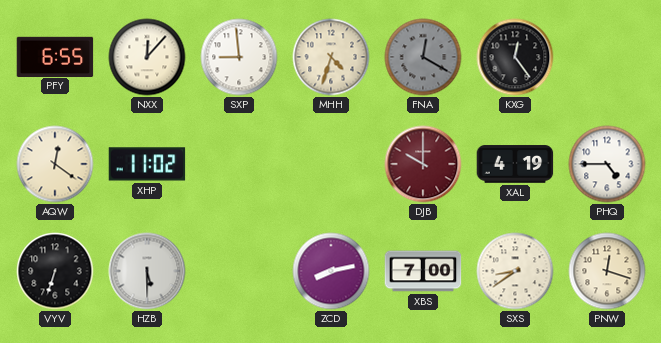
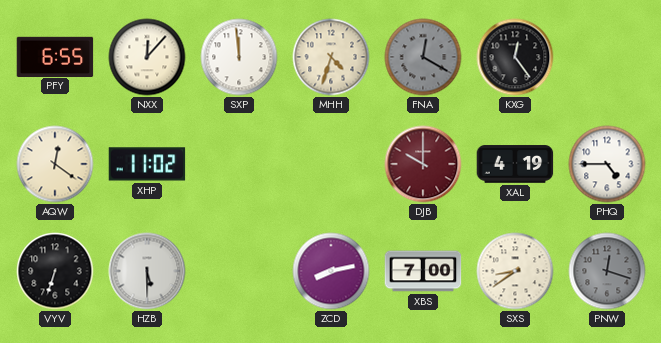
SXP: 8:59 -> 11:59 (239, 57)
PNW dial: cream -> grey (607, 271)
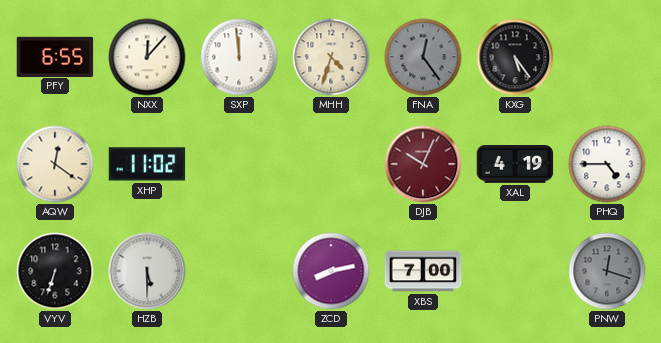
FNA: 12:20 -> 12:24 (423, 57)
KXG: 12:24 -> 5:24 (515, 57)
DJB: 10:00 -> 10:04 (423, 164)
SXS: 8:39 -> none (515, 271)
